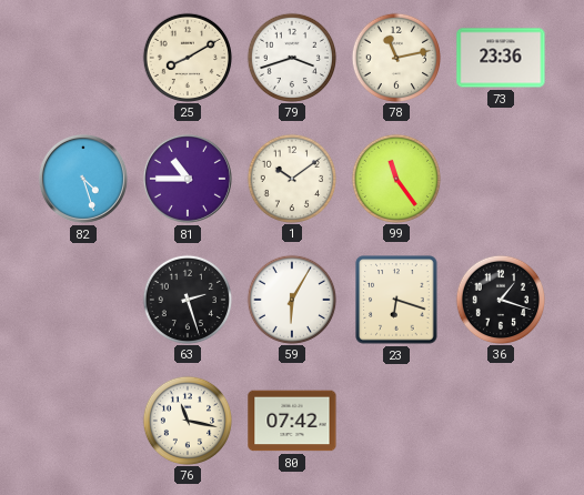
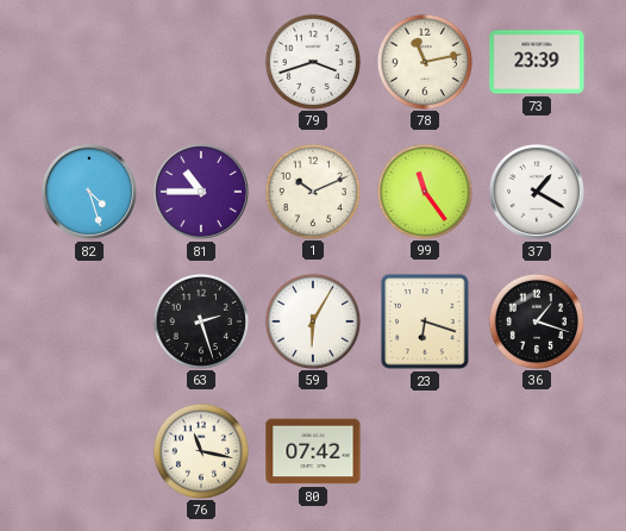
25: 8:10 -> none (187, 57)
73: 23:36 -> 23:39 (537, 62)
1: 10:09 -> 10:11 (312, 190)
37: none -> 1:20 (537, 192)
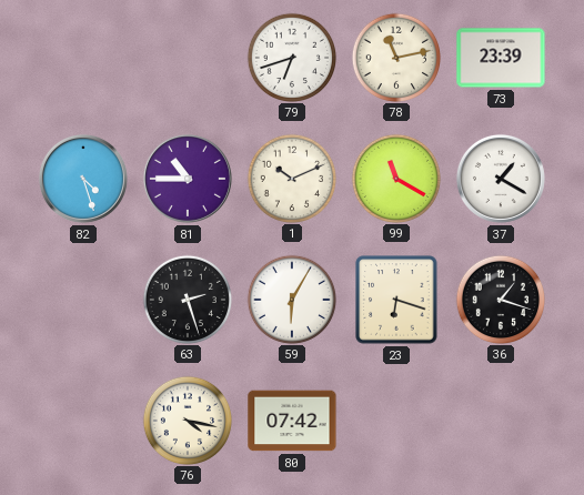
79: 3:42 -> 6:42 (291, 57)
99: 11:24 -> 11:20 (395, 178)
76: 11:17 -> 4:17 (187, 420)
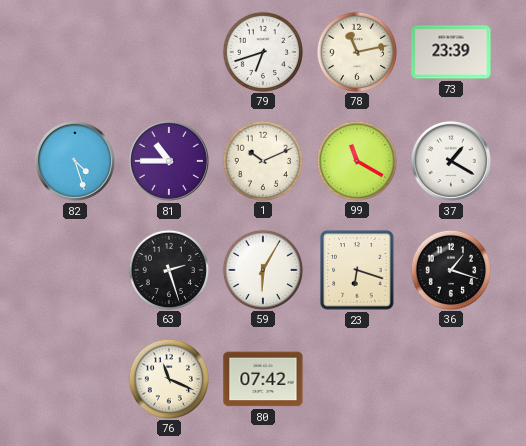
76: 4:17 -> 11:19 (168, 378)
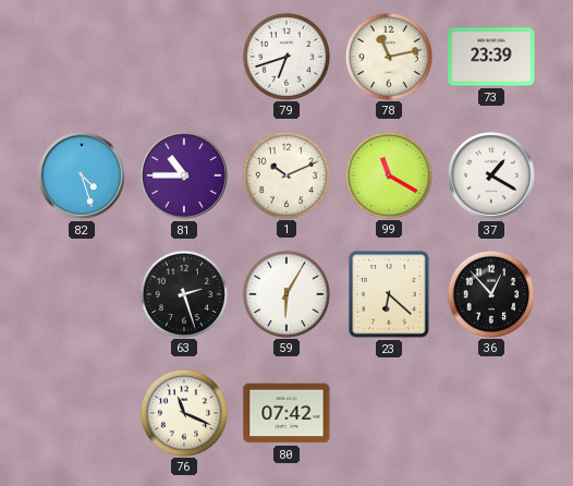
23: 6:18 -> 6:22 (389, 294)
36: 1:18 -> 12:53 (490, 293)
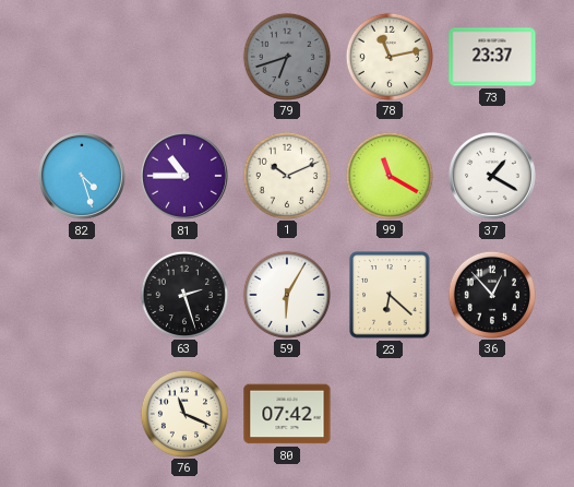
79 dial: white -> grey (286, 56)
73: 23:39 -> 23:37 (492, 57)
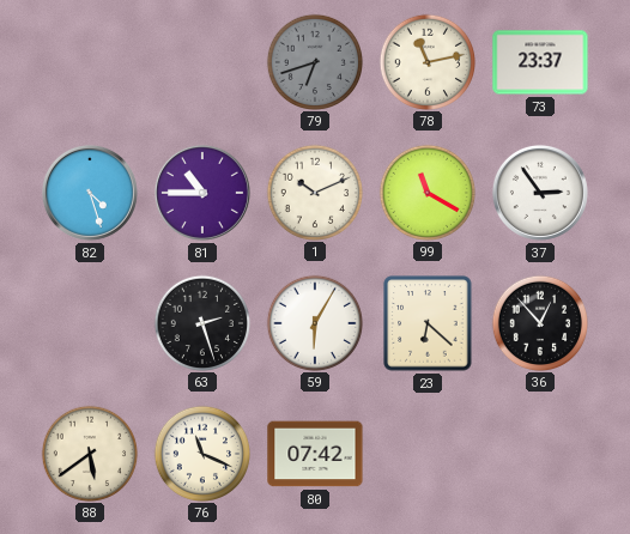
37: 1:20 -> 2:54 (540, 193)
88: none -> 5:39 (89, 453)
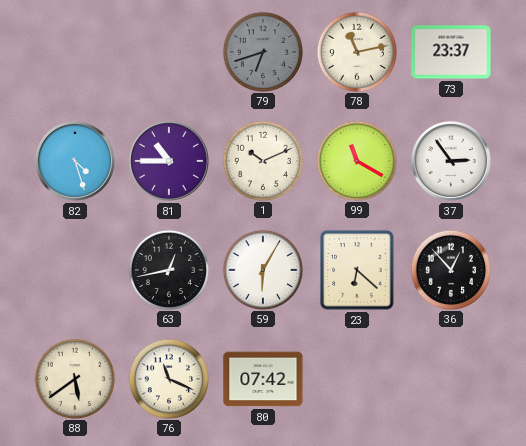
63: 2:27 -> 12:43 (168, 269)
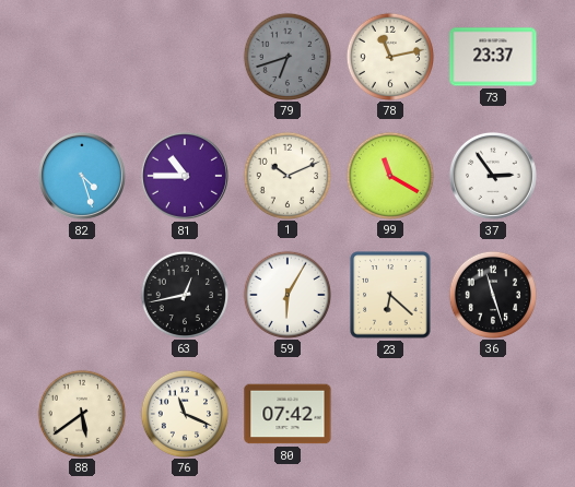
36: 12:53 -> 11:27 (492, 294)
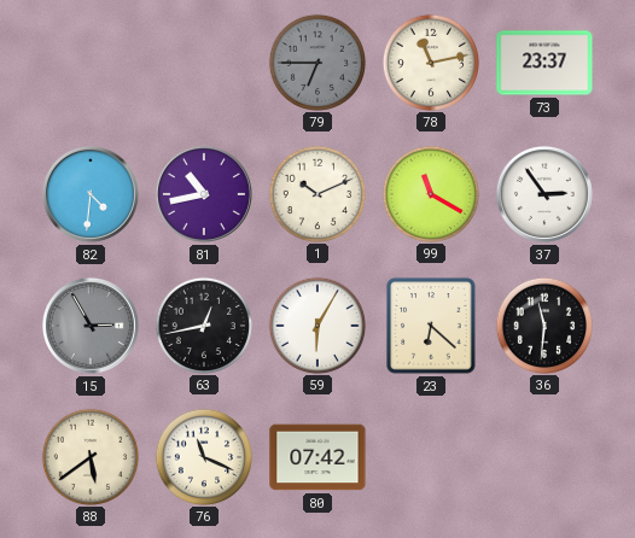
79: 6:42 -> 6:45 (316, 62)
82: 4:27 -> 4:31 (91, 194)
81: 10:45 -> 10:43 (204, 194)
15: none -> 2:55 (91, 326)
36: 11:27 -> 11:31 (543, 324)
